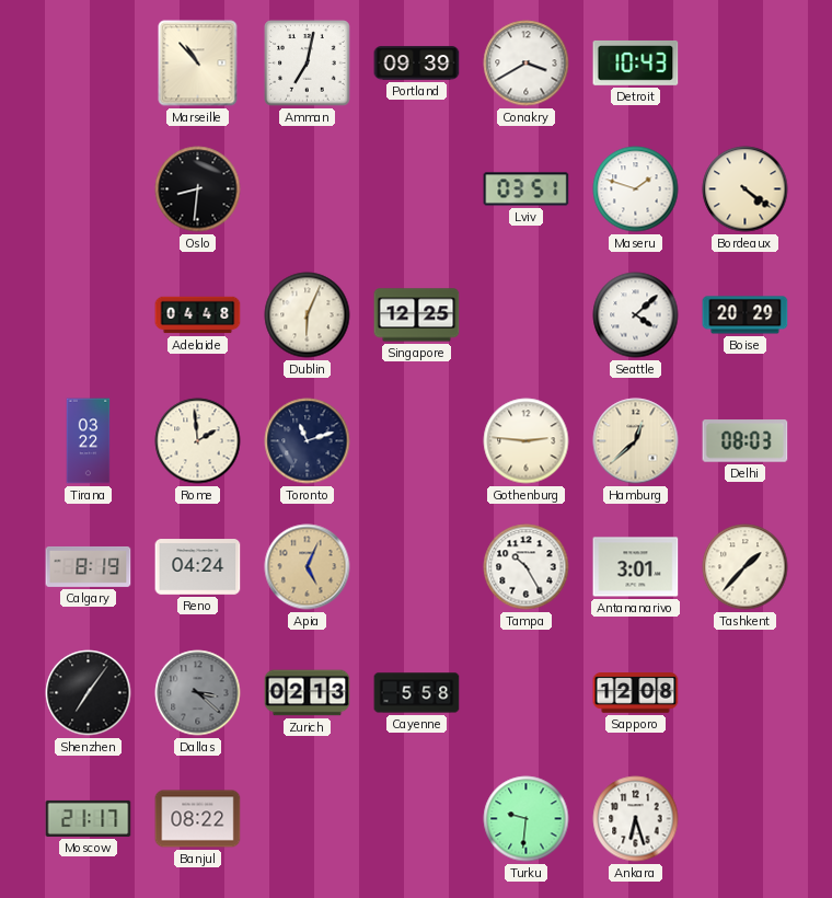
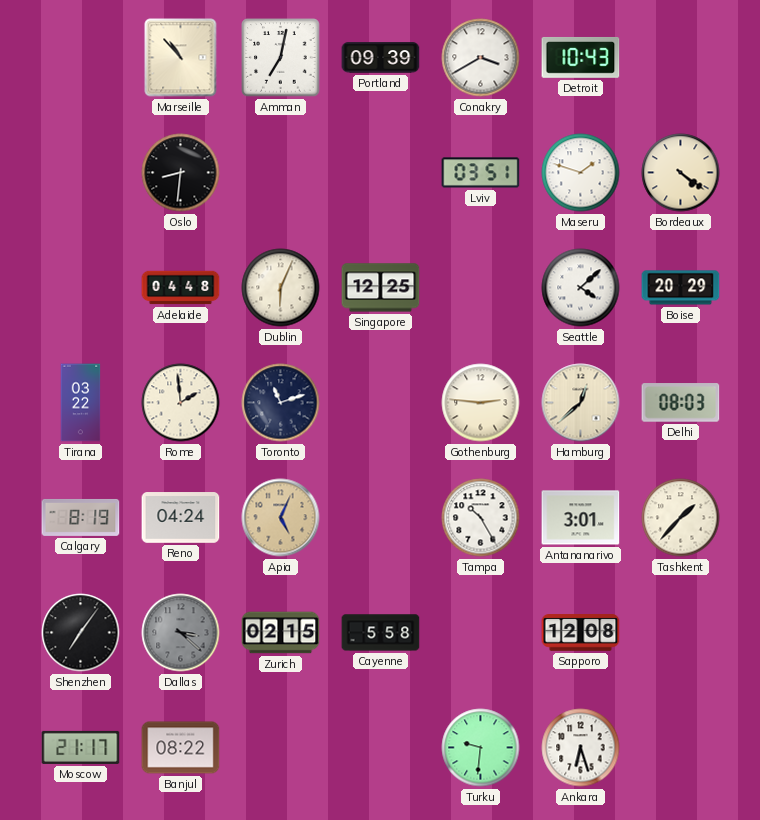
Zurich: 02:13 -> 02:15 (281, 633)
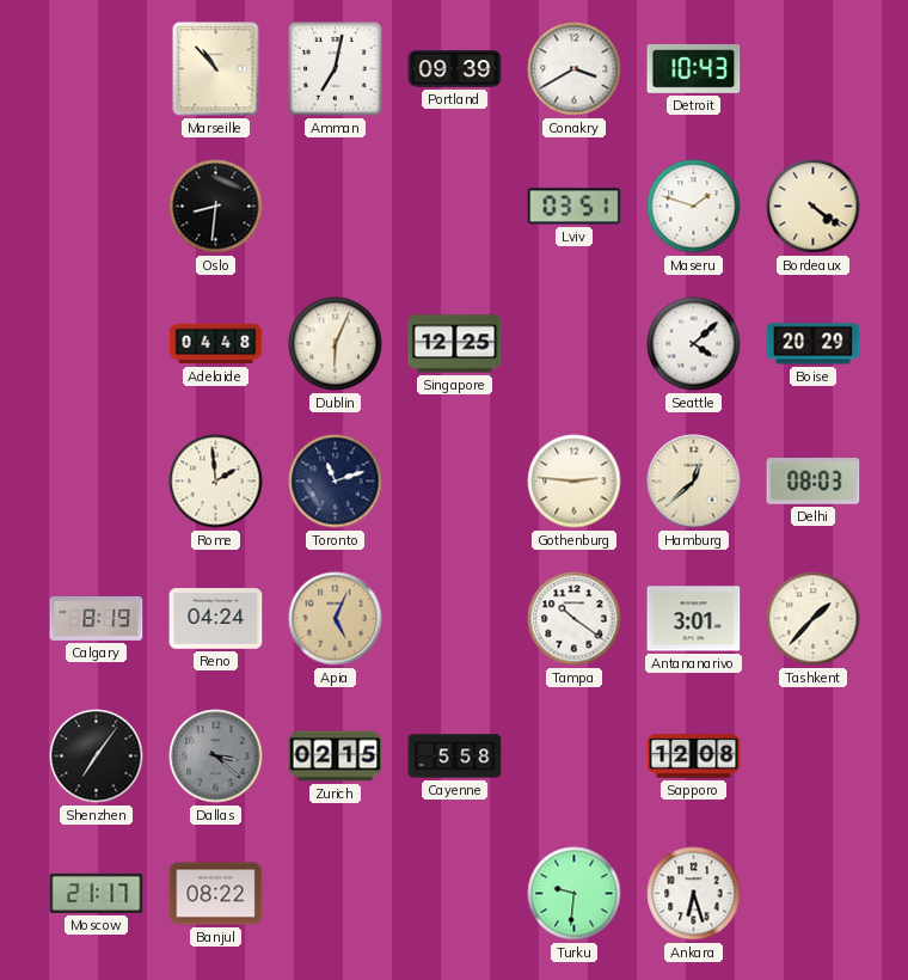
Tirana: 03:22 -> none (81, 403)
Tampa: 10:25 -> 10:21 (575, 619)
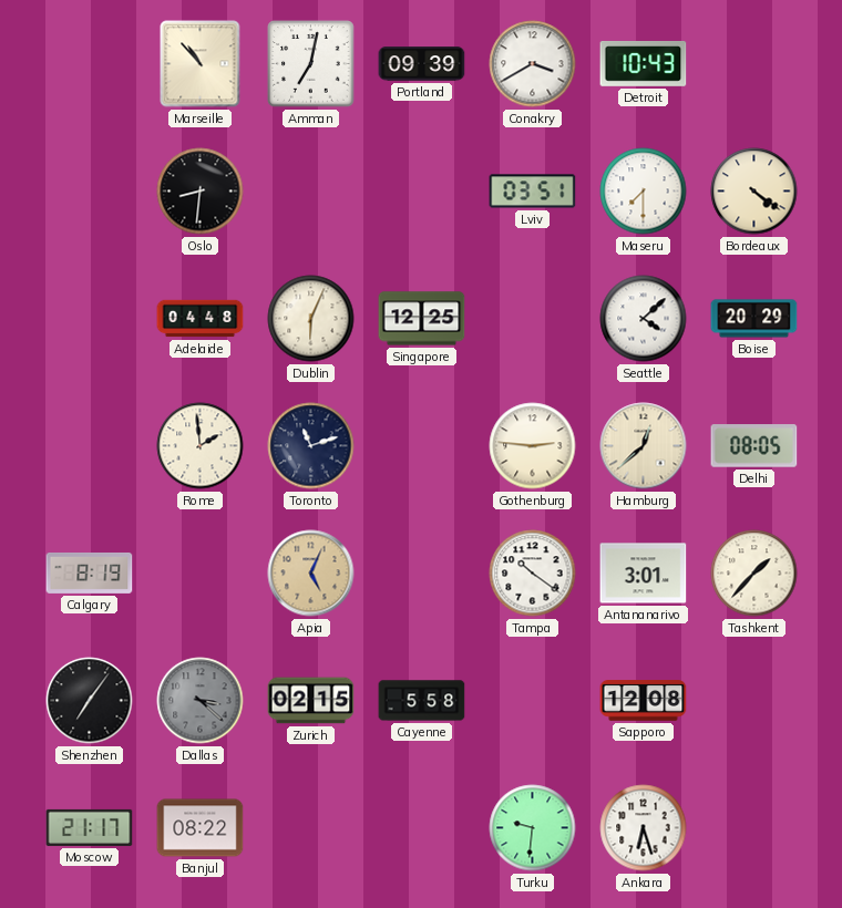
Maseru: 1:48 -> 7:30 (644, 192)
Delhi: 08:03 -> 08:05 (754, 446)
Reno: 04:24 -> none (216, 619)
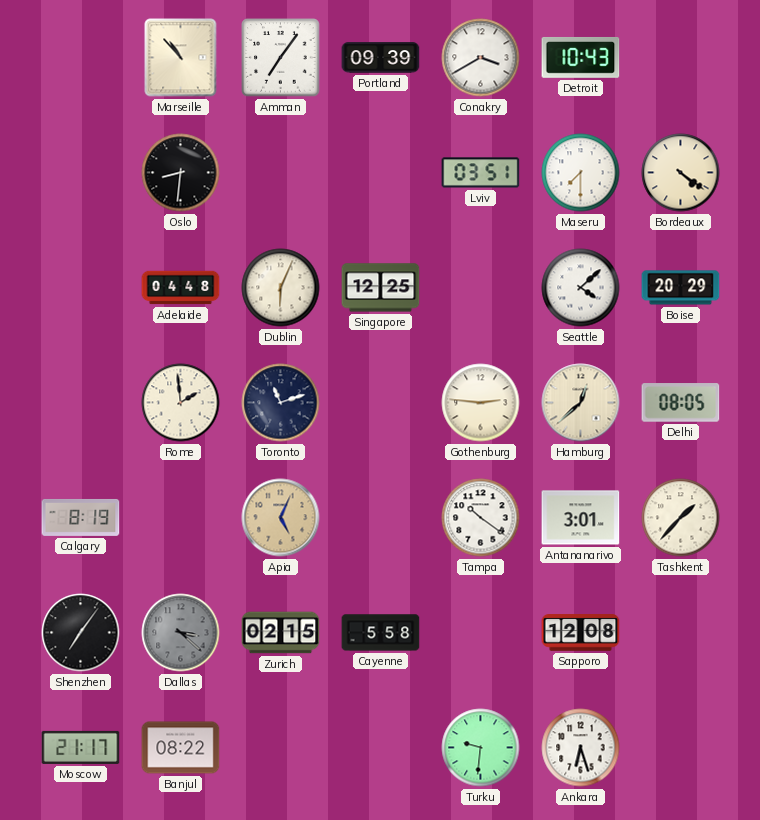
Amman: 7:02 -> 7:06 (281, 58)
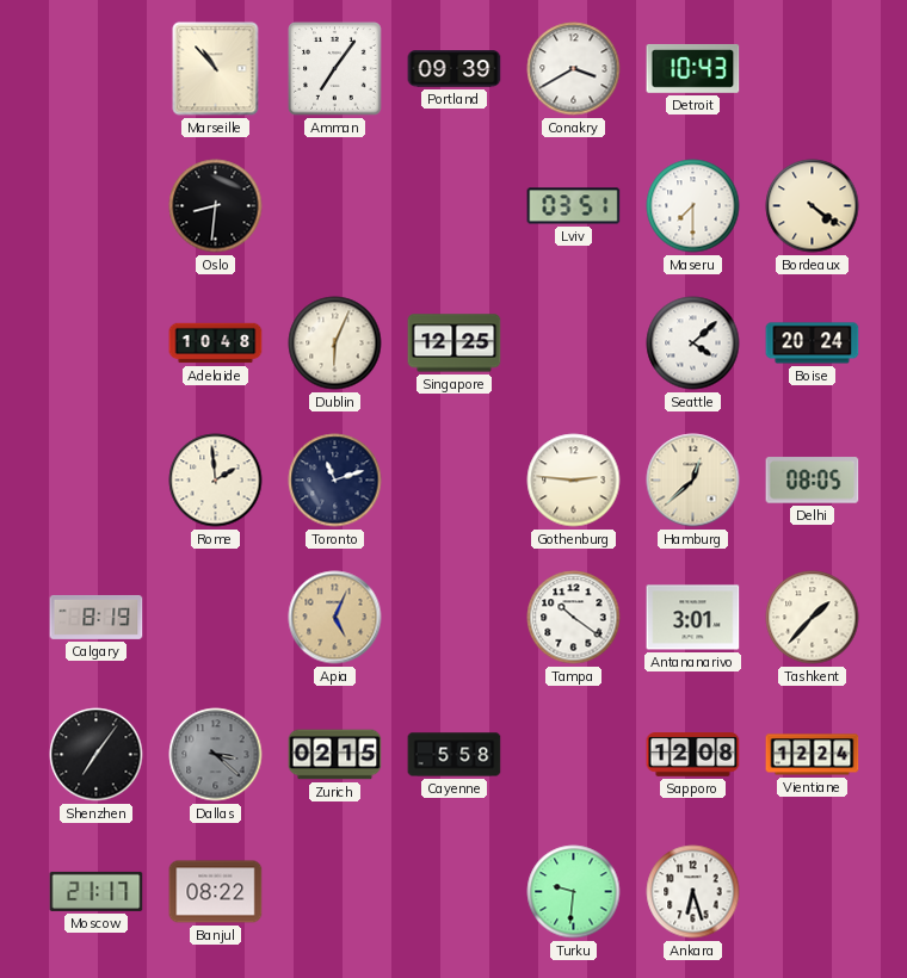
Adelaide: 04:48 -> 10:48 (216, 343)
Boise: 20:29 -> 20:24 (813, 343)
Vientiane: none -> 12:24 (813, 755)
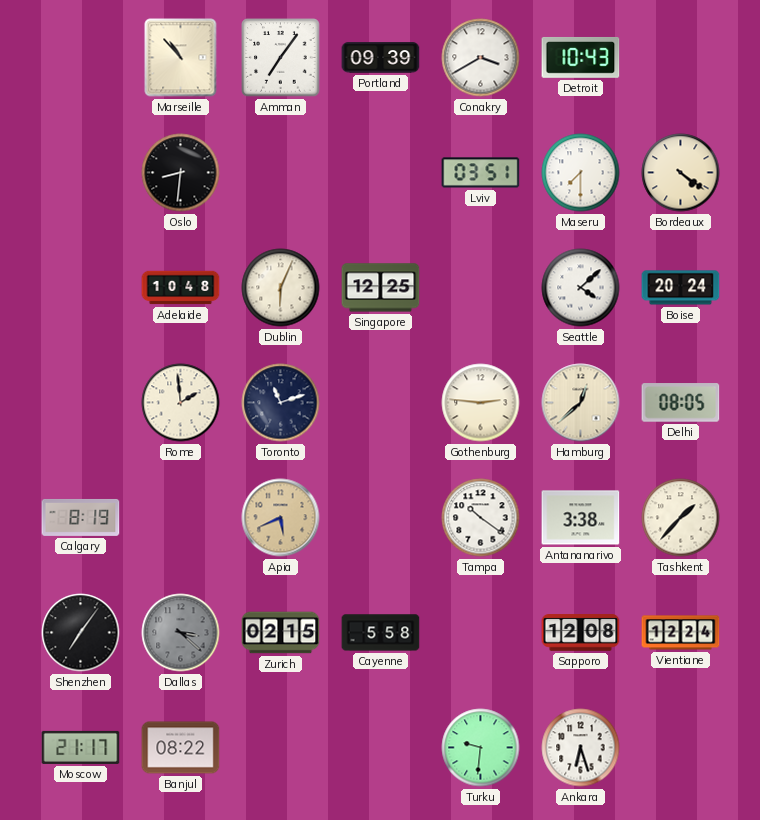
Apia: 5:04 -> 5:41 (281, 518)
Antananarivo: 3:01 -> 3:38 (581, 518)
